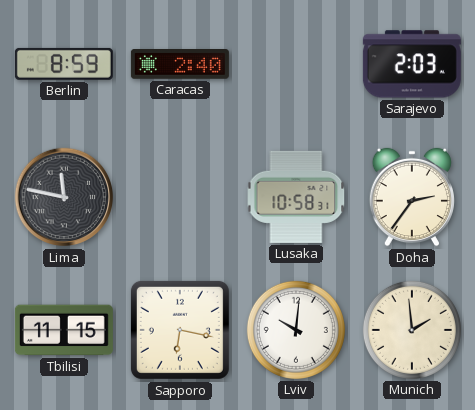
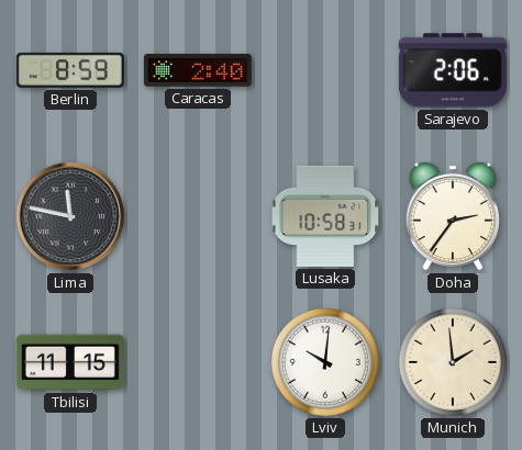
Sarajevo: 2:03 -> 2:06 (453, 70)
Sapporo: 6:17 -> none (180, 330)
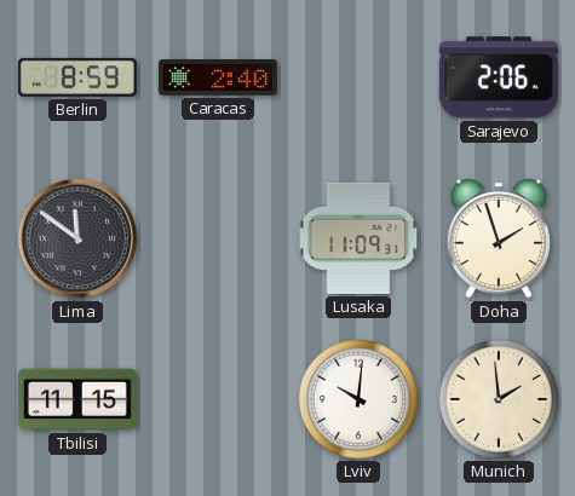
Lima: 11:47 -> 11:51 (77, 238)
Lusaka: 10:58 -> 11:09 (358, 238)
Doha: 2:36 -> 1:57 (499, 238)
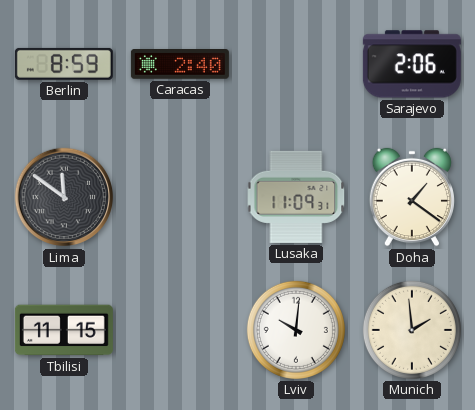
Doha: 1:57 -> 1:21 (412, 197)
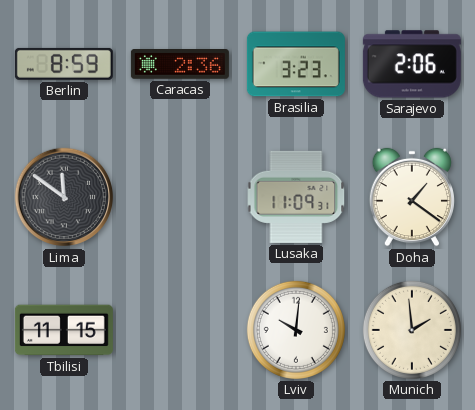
Caracas: 2:40 -> 2:36 (180, 64)
Brasilia: none -> 3:23 (296, 64)
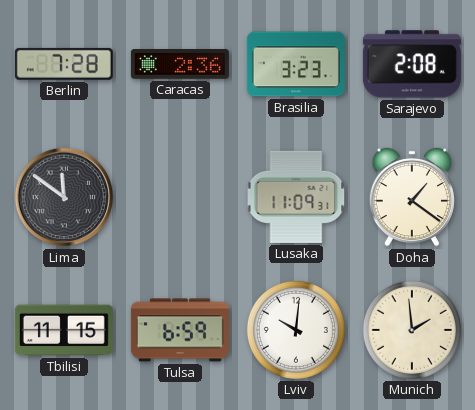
Berlin: 8:59 -> 7:28 (64, 64)
Sarajevo: 2:06 -> 2:08 (412, 64)
Tulsa: none -> 6:59 (180, 330)
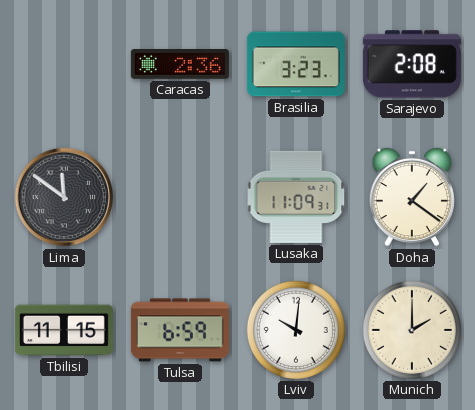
Berlin: 7:28 -> none (64, 64)
Munich: 1:59 -> 2:00 (412, 330)
